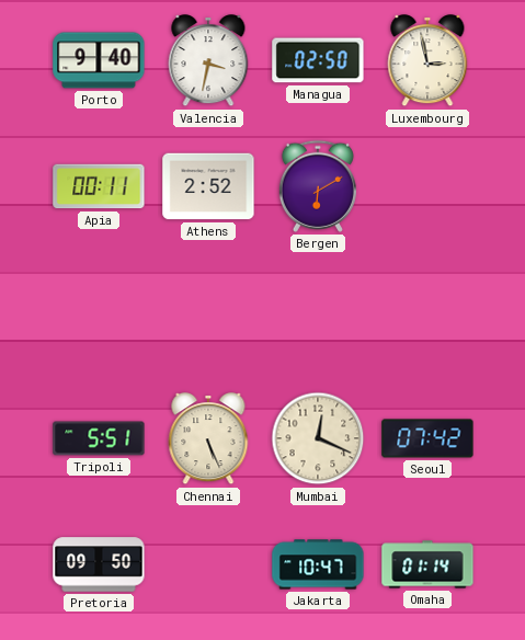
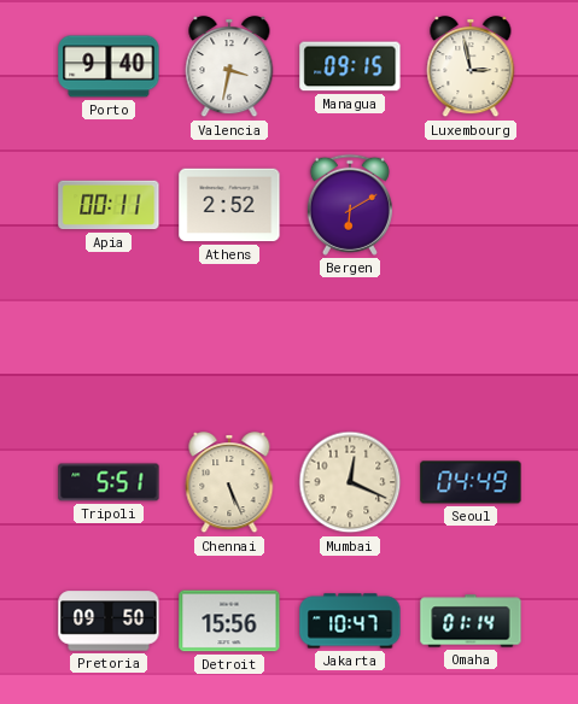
Managua: 02:50 -> 09:15 (350, 66)
Seoul: 07:42 -> 04:49 (471, 482)
Detroit: none -> 15:56 (229, 621)
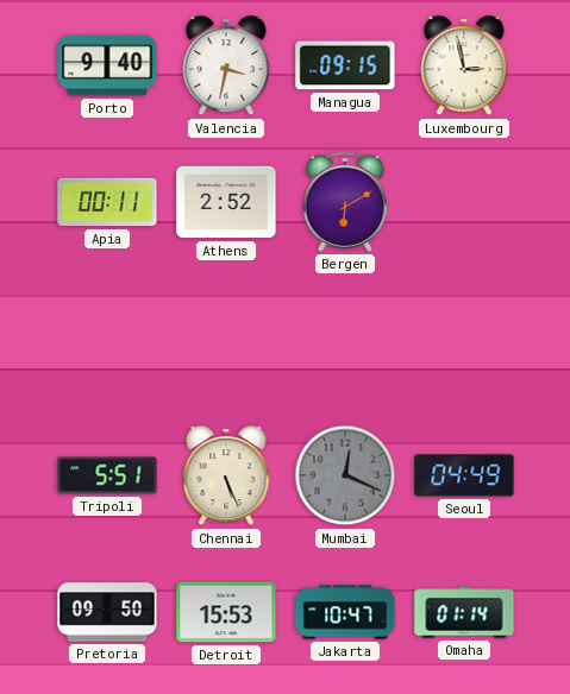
Mumbai dial: cream -> grey (345, 475)
Detroit: 15:56 -> 15:53 (226, 612)
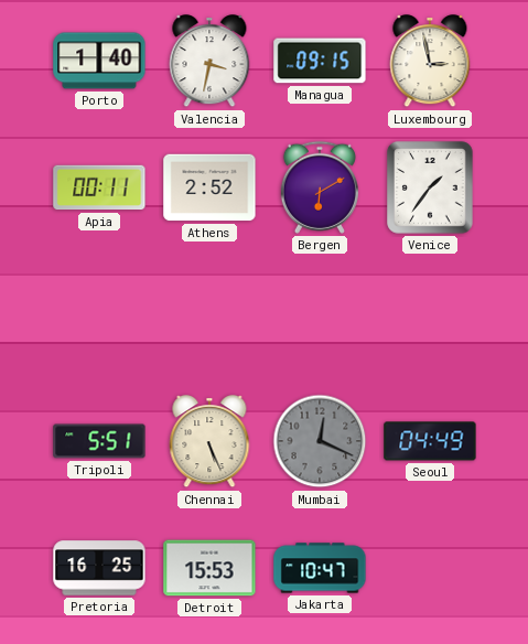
Porto: 9:40 -> 1:40 (99, 61)
Venice: none -> 1:36 (430, 187)
Pretoria: 09:50 -> 16:25 (99, 568)
Omaha: 01:14 -> none (464, 612)
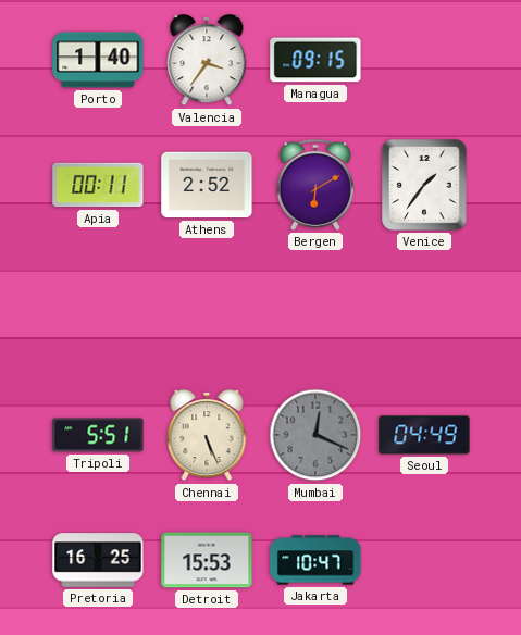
Valencia: 3:32 -> 3:36 (207, 61)
Luxembourg: 2:58 -> none (430, 62)
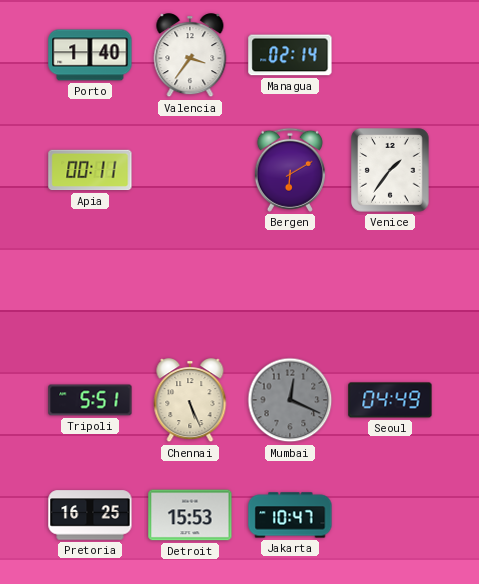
Managua: 09:15 -> 02:14 (290, 55)
Athens: 2:52 -> none (207, 185)
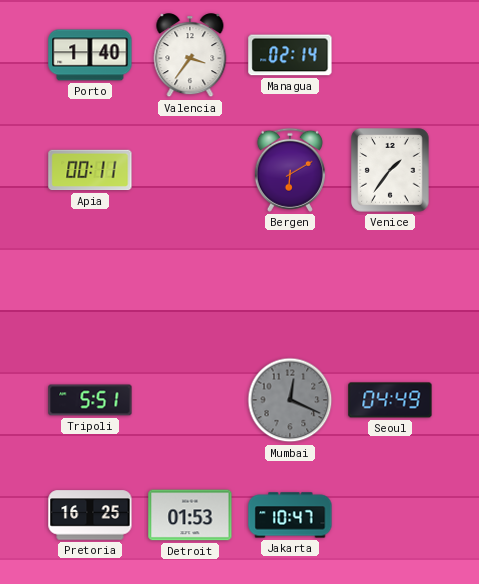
Chennai: 5:26 -> none (190, 401)
Detroit: 15:53 -> 01:53 (190, 515)
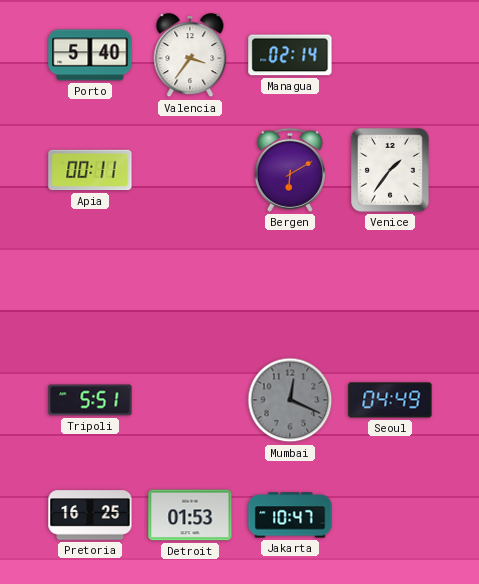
Porto: 1:40 -> 5:40 (90, 55)
